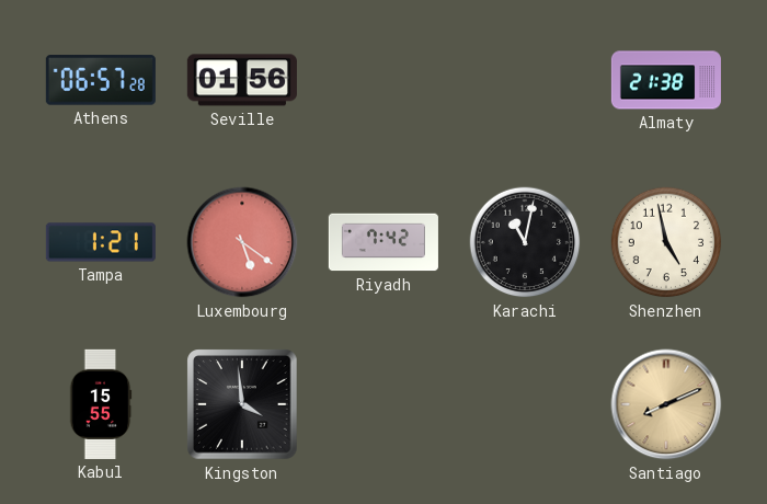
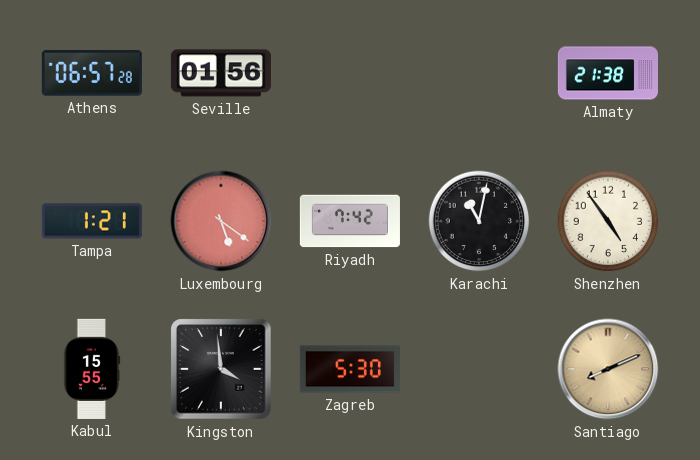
Shenzhen: 4:58 -> 4:54 (608, 221)
Zagreb: none -> 5:30 (350, 369)
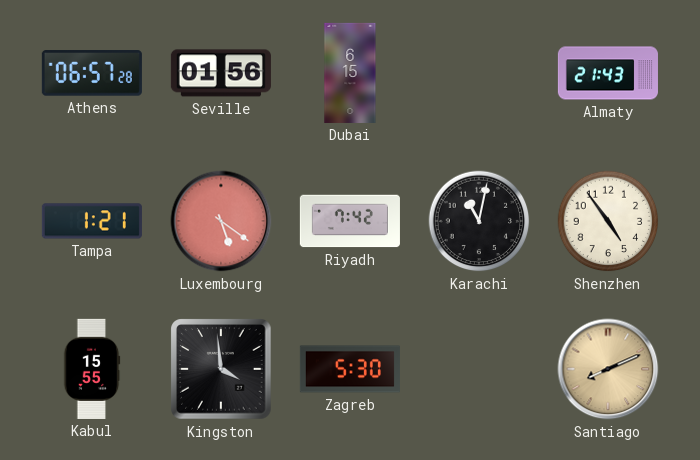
Dubai: none -> 6:15 (350, 73)
Almaty: 21:38 -> 21:43 (608, 73)
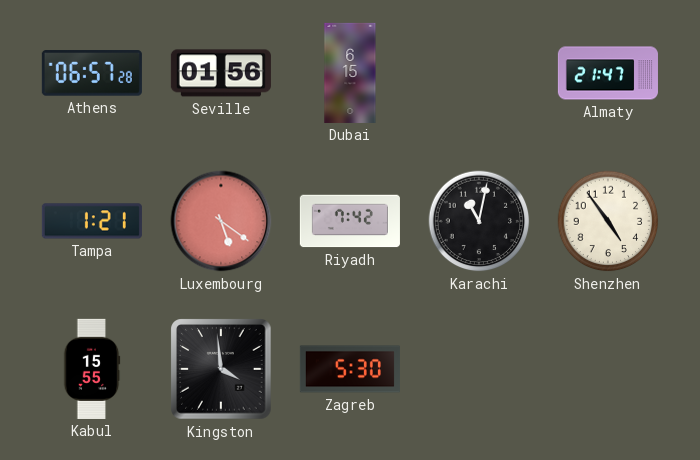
Almaty: 21:43 -> 21:47 (608, 73)
Santiago: 8:11 -> none (608, 369)
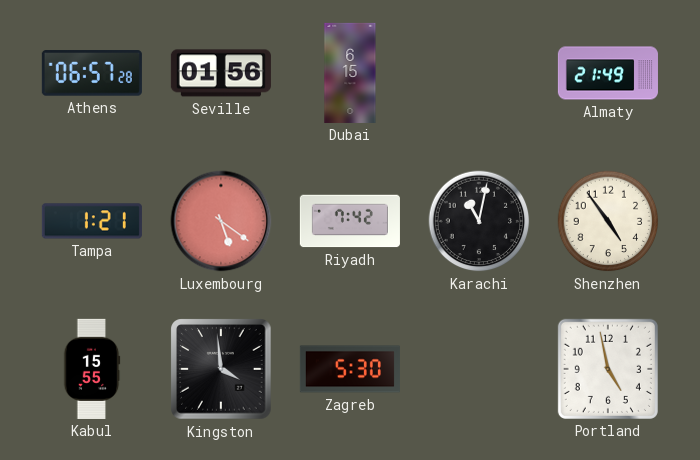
Almaty: 21:47 -> 21:49 (608, 73)
Portland: none -> 4:58 (608, 369)
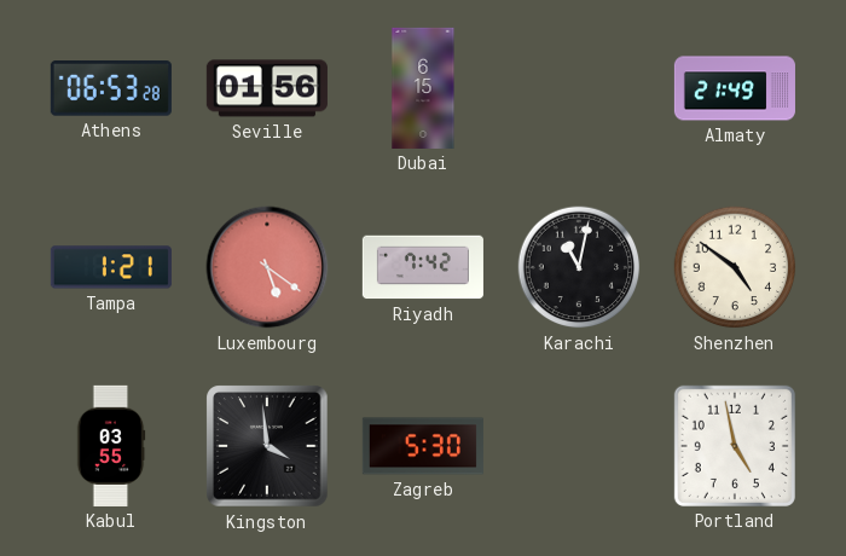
Athens: 06:57 -> 06:53 (111, 88)
Shenzhen: 4:54 -> 4:51 (735, 267)
Kabul: 15:55 -> 03:55 (111, 446)
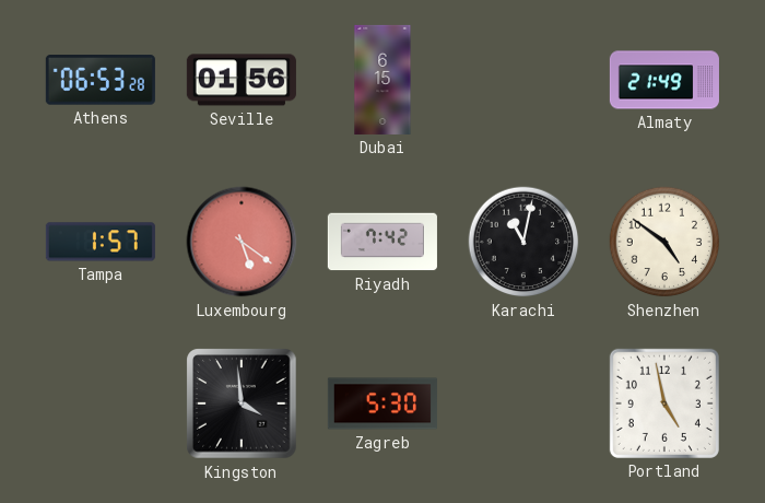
Tampa: 1:21 -> 1:57 (101, 242)
Kabul: 03:55 -> none (111, 446)
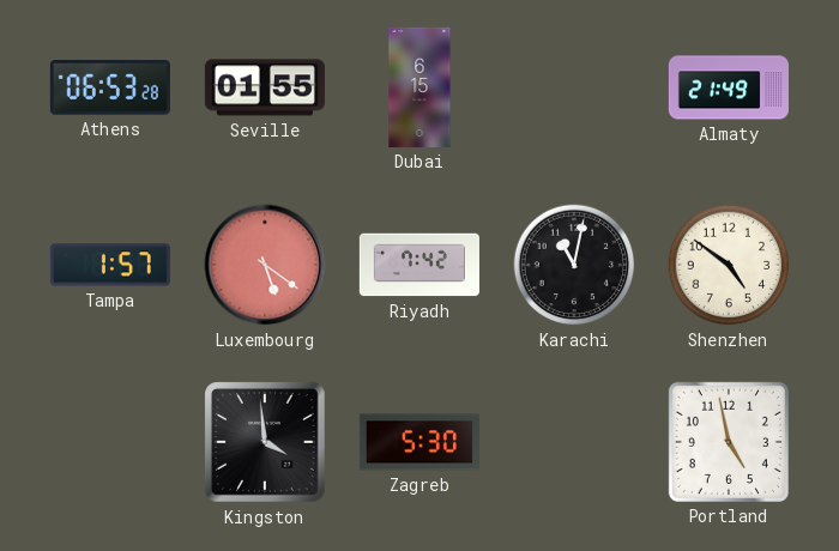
Seville: 01:56 -> 01:55 (265, 87)
